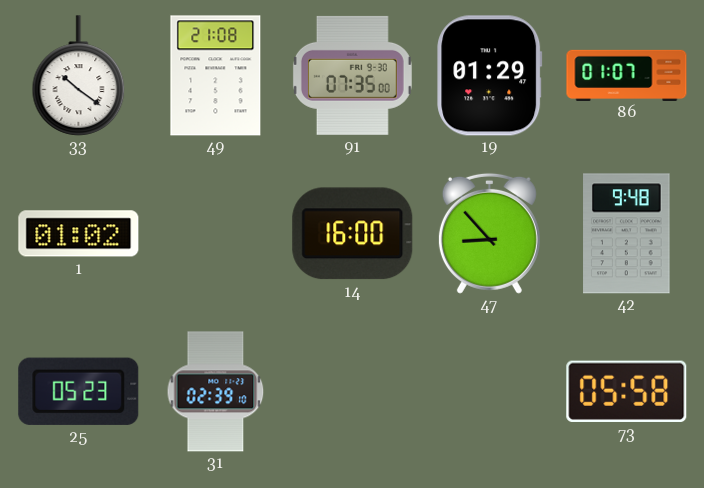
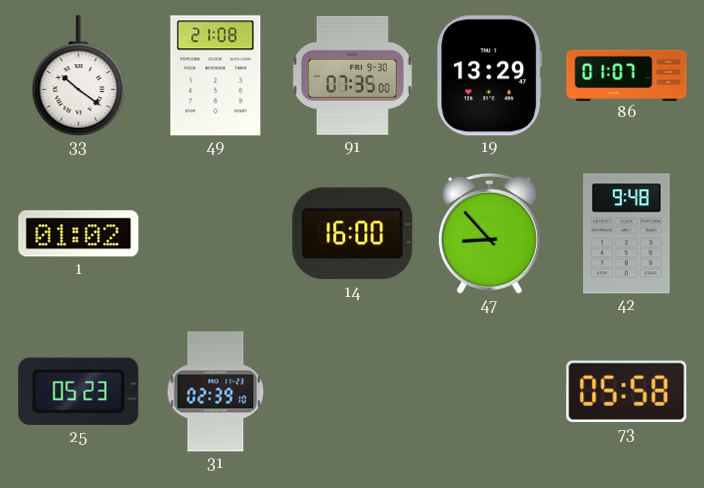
19: 01:29 -> 13:29 (490, 76)
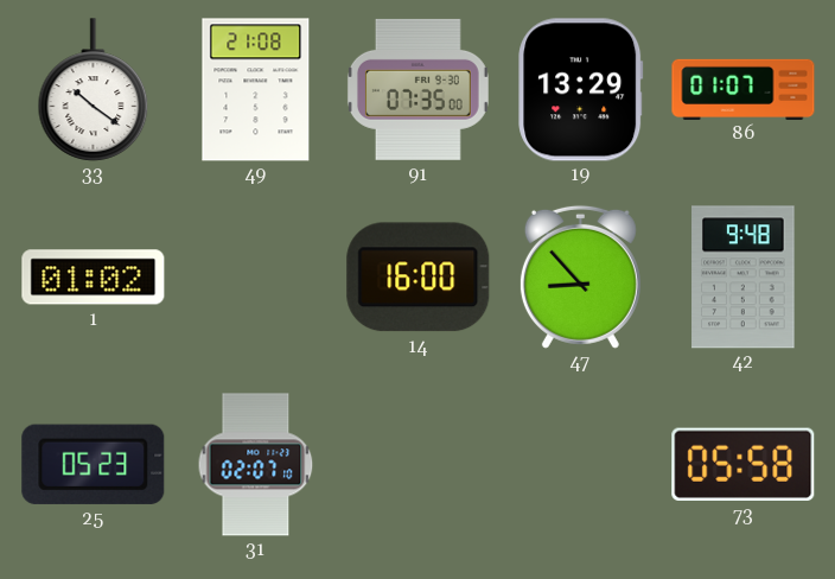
31: 02:39 -> 02:07 (256, 465)
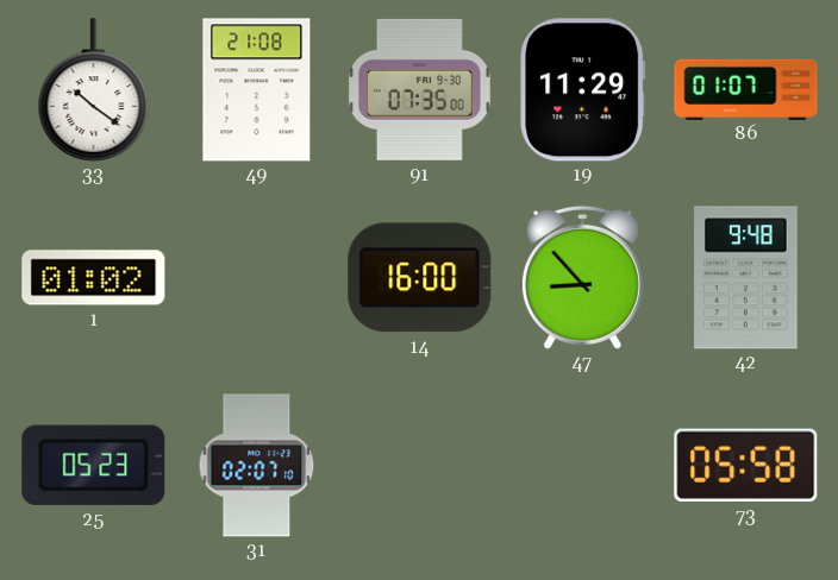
19: 13:29 -> 11:29 (583, 90)
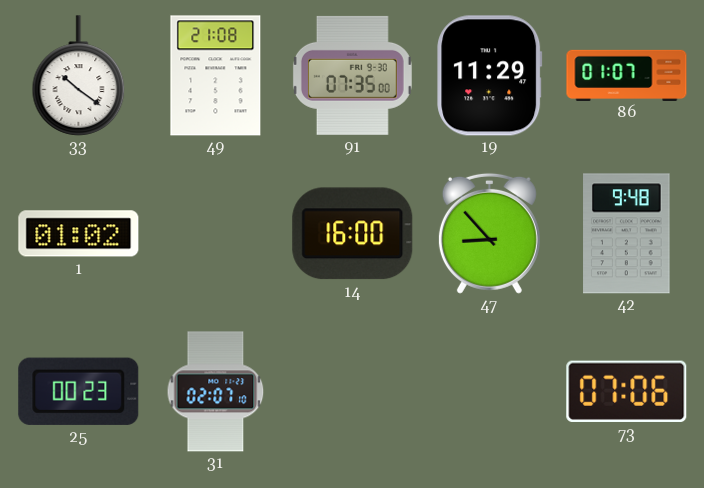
25: 05:23 -> 00:23 (79, 391)
73: 05:58 -> 07:06 (627, 391)
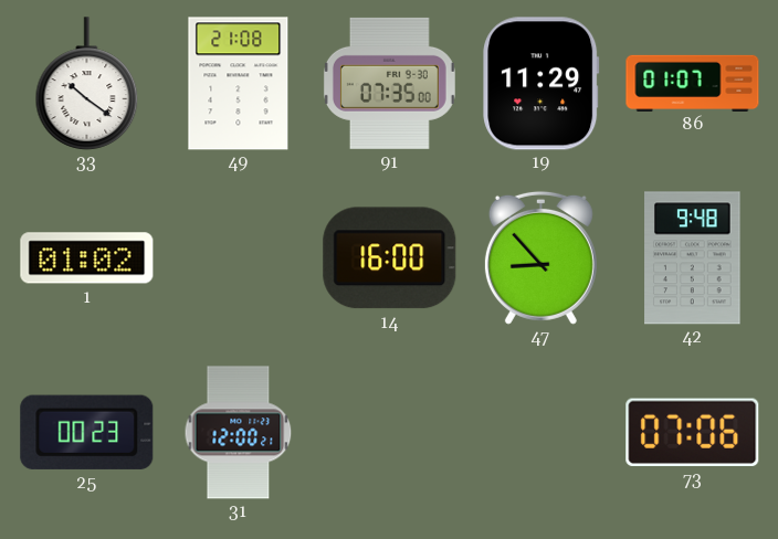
31: 02:07 -> 12:00 (239, 433)
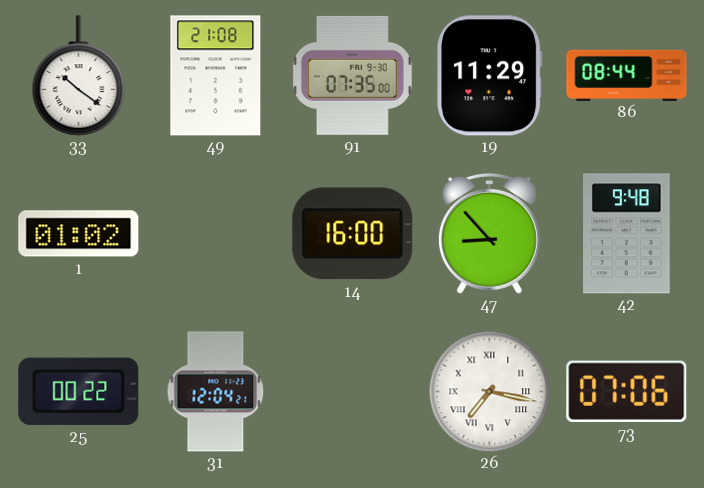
86: 01:07 -> 08:44 (627, 75)
25: 00:23 -> 00:22 (79, 391)
31: 12:00 -> 12:04 (216, 392)
26: none -> 7:17 (489, 391)
